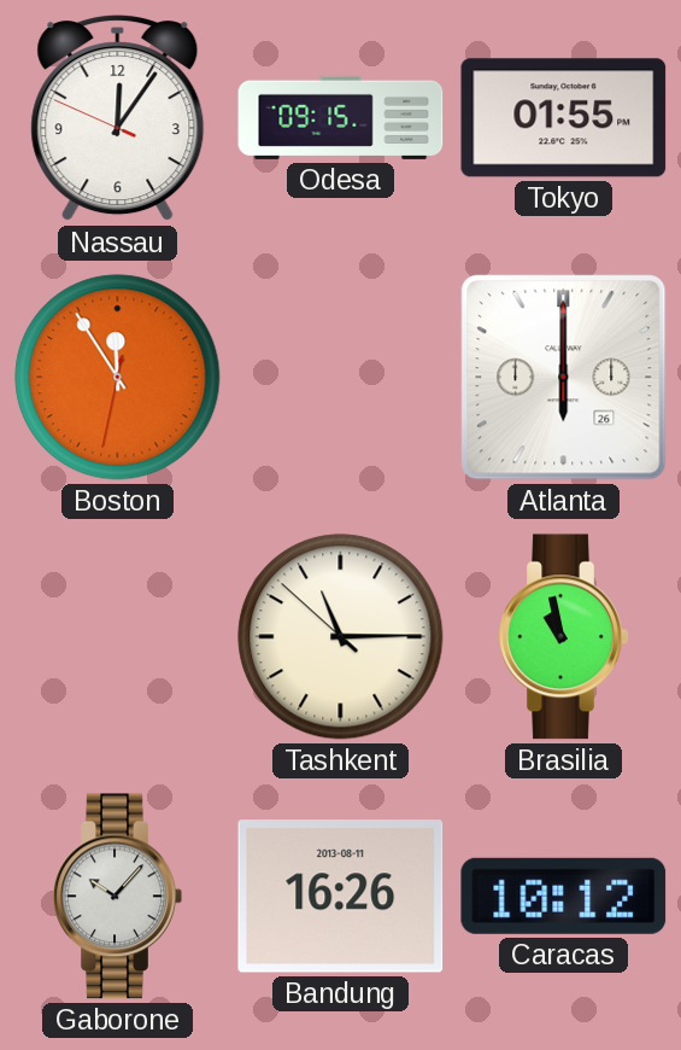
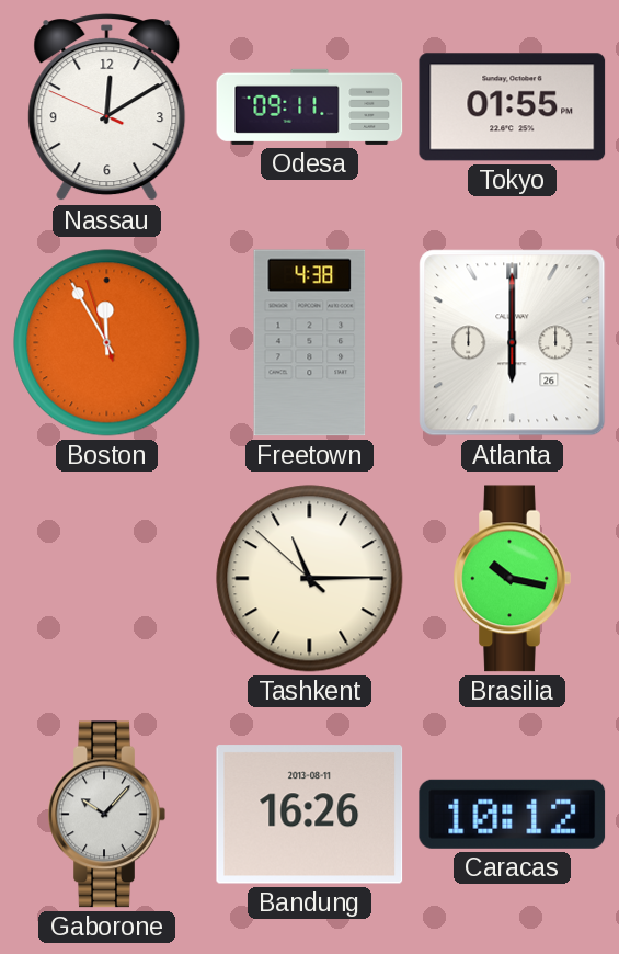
Nassau: 12:05 -> 12:09 (107, 107)
Odesa: 09:15 -> 09:11 (310, 106)
Boston: 11:54:32 -> 11:54:57 (107, 343)
Freetown: none -> 4:38 (310, 343)
Brasilia: 10:58 -> 10:17 (512, 579)
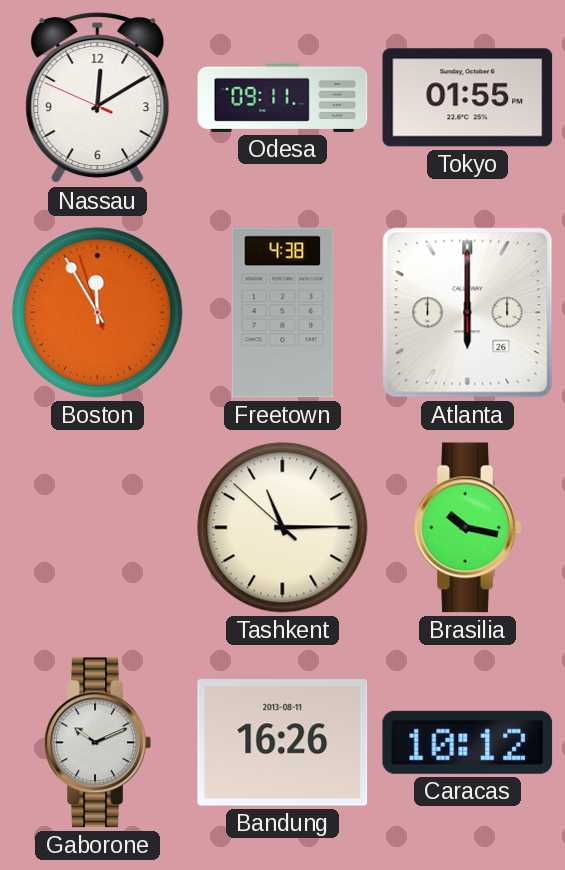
Gaborone: 10:07 -> 10:11 (97, 743)
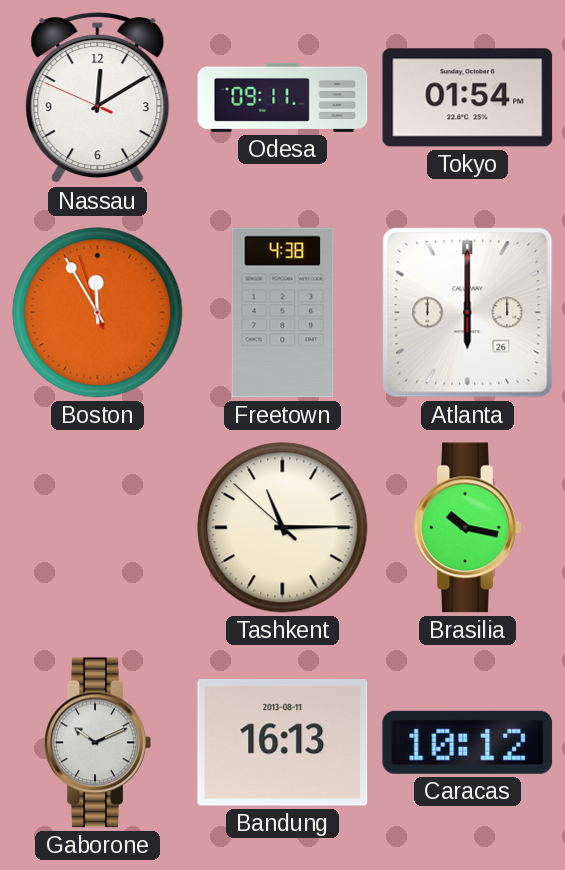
Tokyo: 01:55 -> 01:54 (468, 98)
Bandung: 16:26 -> 16:13 (283, 743)
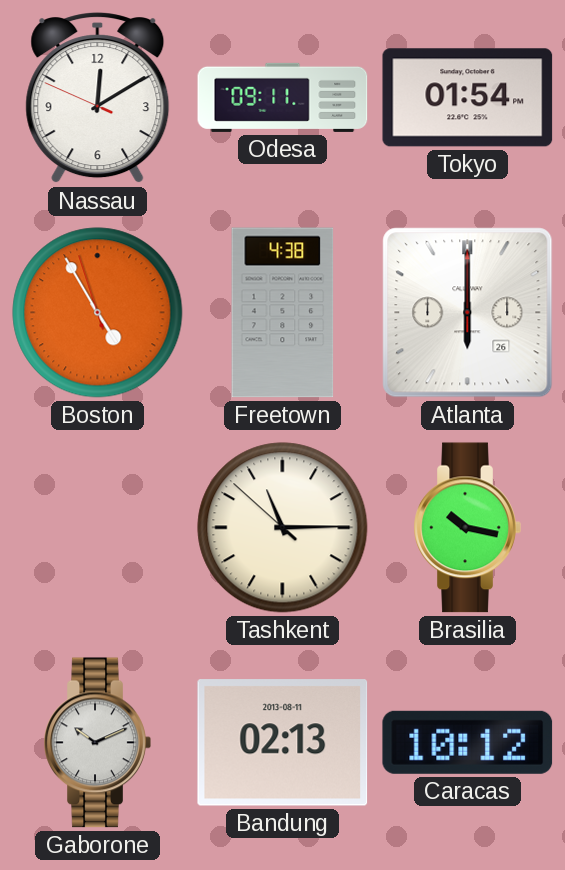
Boston: 11:54 -> 4:54 (98, 313)
Bandung: 16:13 -> 02:13 (283, 743)
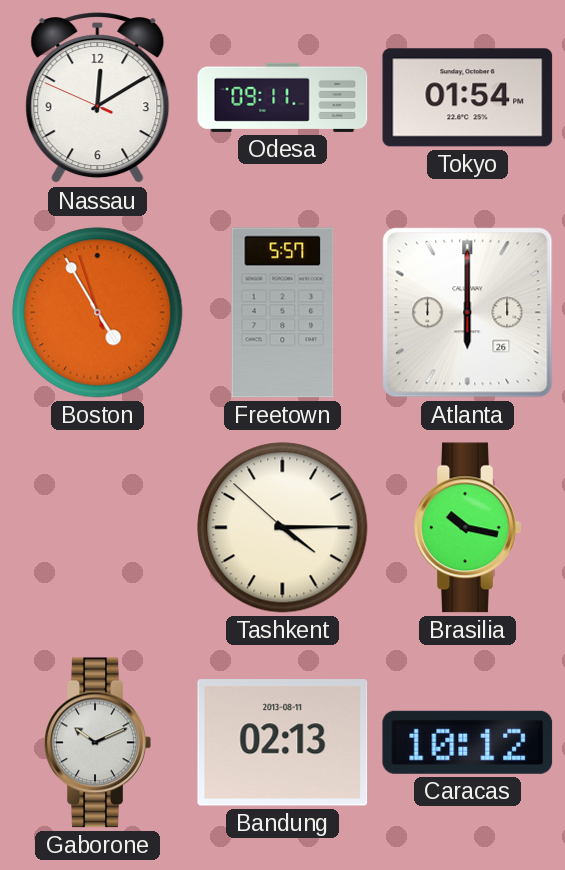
Freetown: 4:38 -> 5:57 (283, 313)
Tashkent: 11:14 -> 4:14 (283, 528)
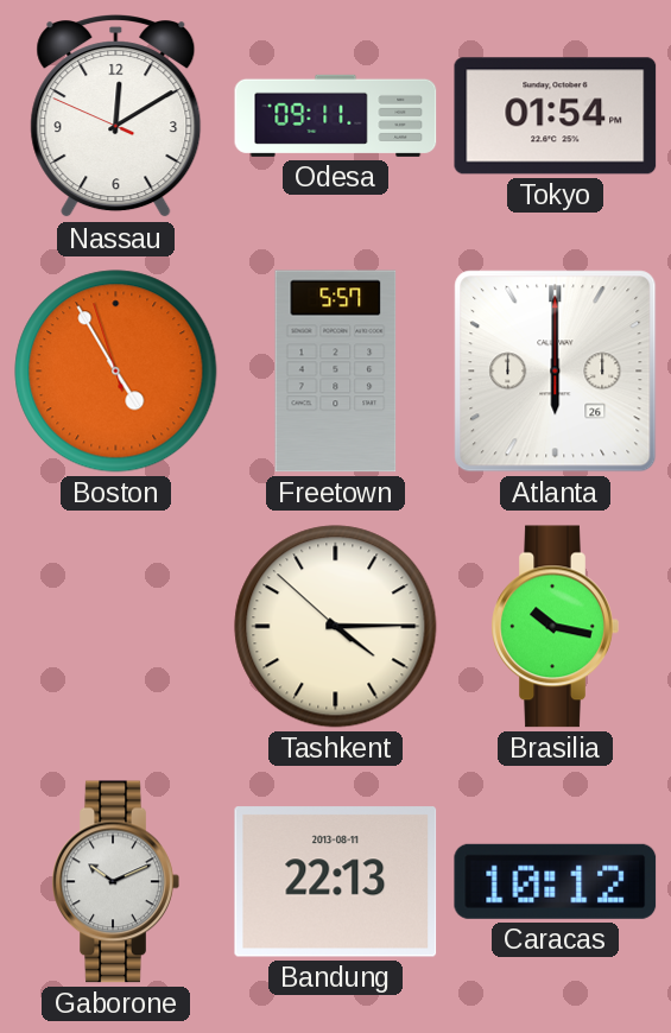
Bandung: 02:13 -> 22:13 (336, 882)
